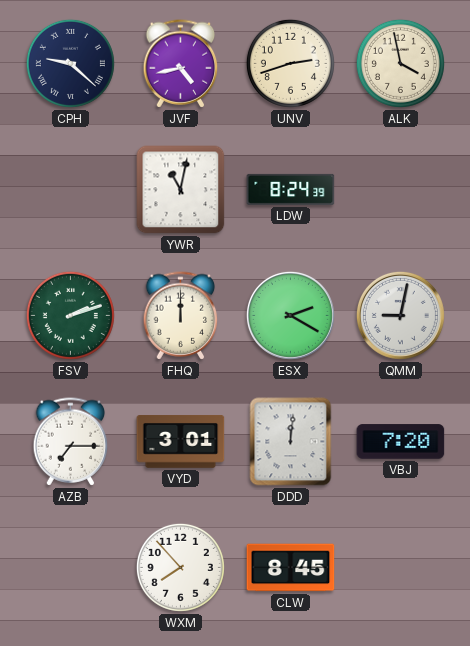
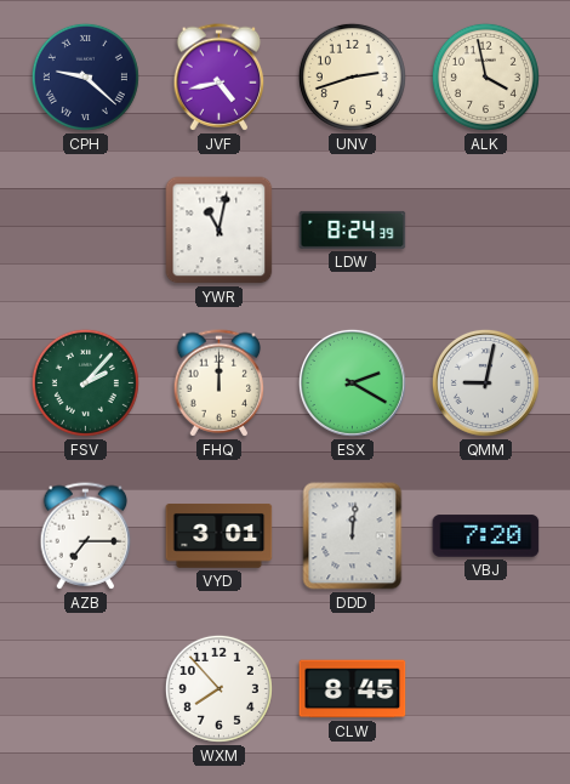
FSV: 2:12 -> 2:07 (85, 382)
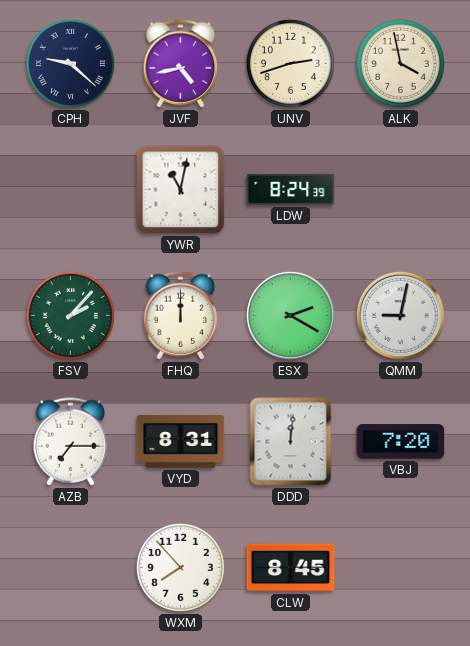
VYD: 3:01 -> 8:31 (181, 442)
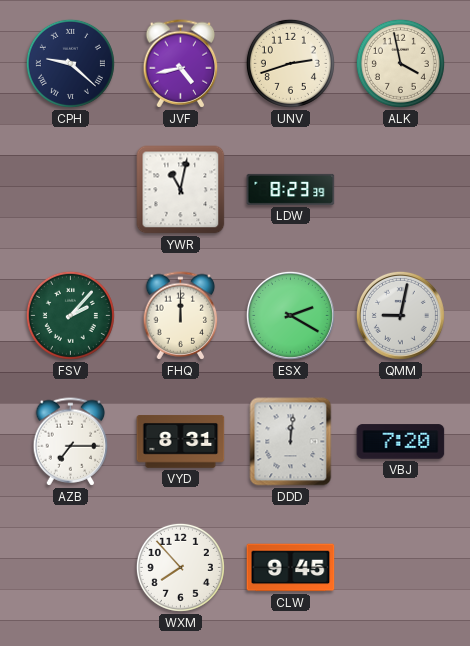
LDW: 8:24 -> 8:23 (291, 189)
CLW: 8:45 -> 9:45 (291, 568)
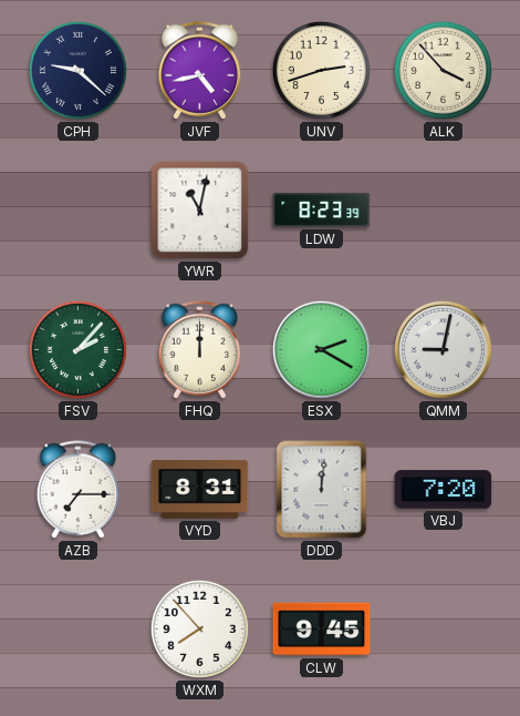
ALK: 3:58 -> 3:53 (443, 70)
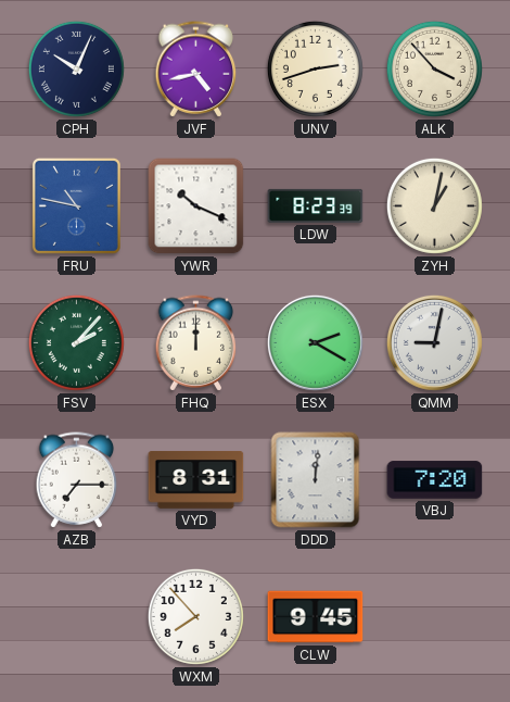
CPH: 9:22 -> 10:04 (76, 68)
FRU: none -> 10:47 (76, 205)
YWR: 11:02 -> 10:19 (196, 206)
ZYH: none -> 1:02 (434, 205)
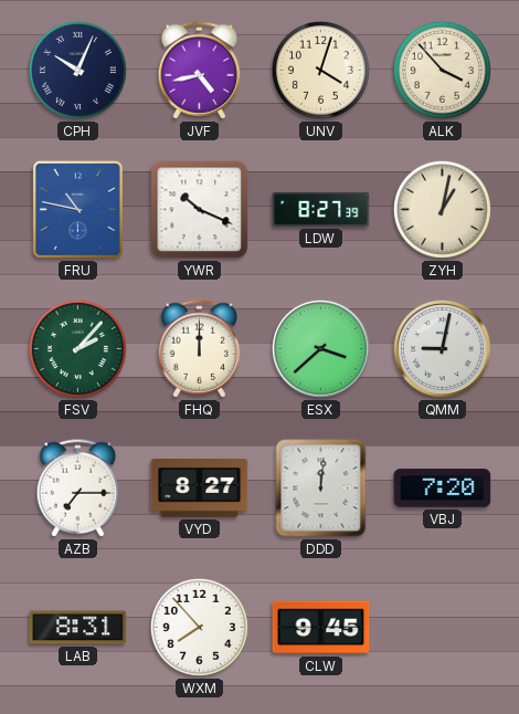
UNV: 2:42 -> 4:03 (320, 70)
LDW: 8:23 -> 8:27 (321, 209)
ESX: 2:20 -> 3:38 (320, 348)
VYD: 8:31 -> 8:27 (200, 489)
LAB: none -> 8:31 (78, 628)
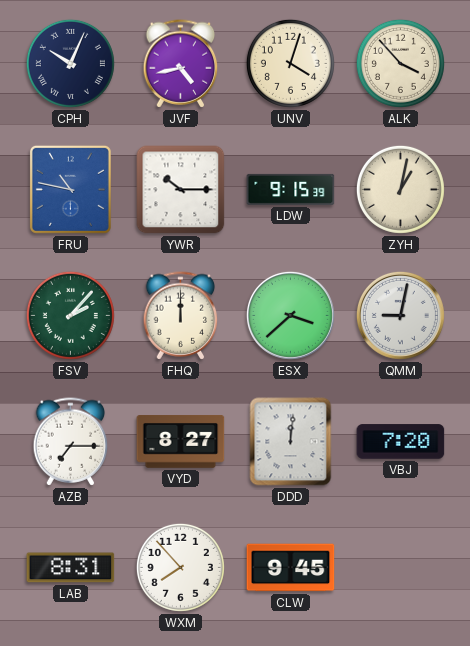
YWR: 10:19 -> 10:15 (181, 190)
LDW: 8:27 -> 9:15 (291, 189)
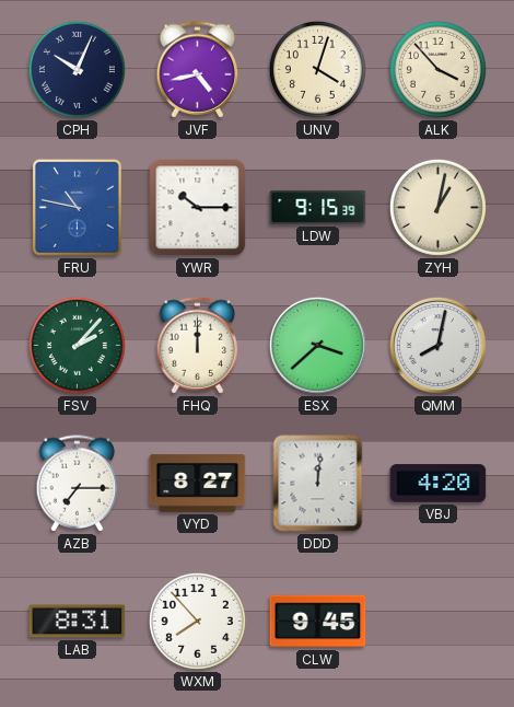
QMM: 9:02 -> 8:02 (437, 345)
VBJ: 7:20 -> 4:20 (439, 484)
